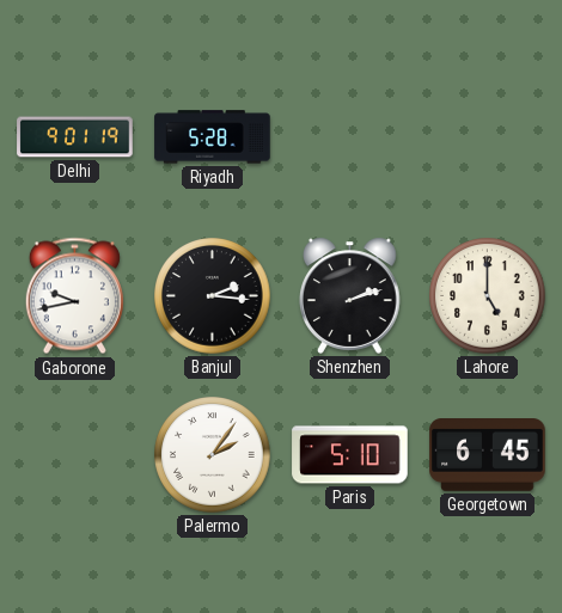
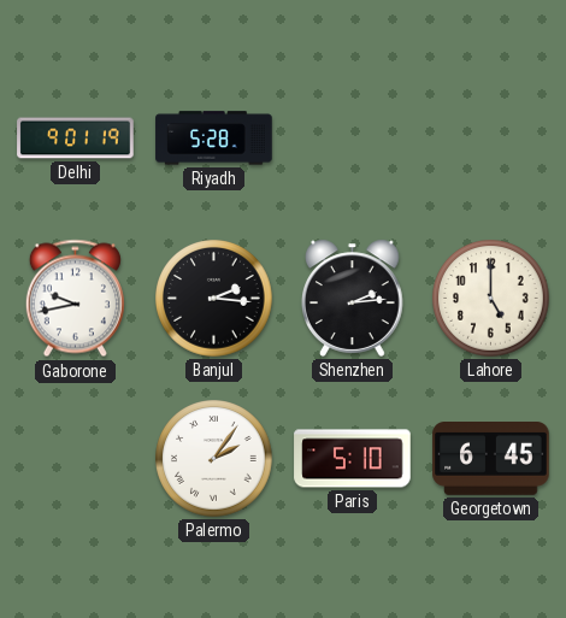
Shenzhen: 2:12 -> 2:14 (353, 298)
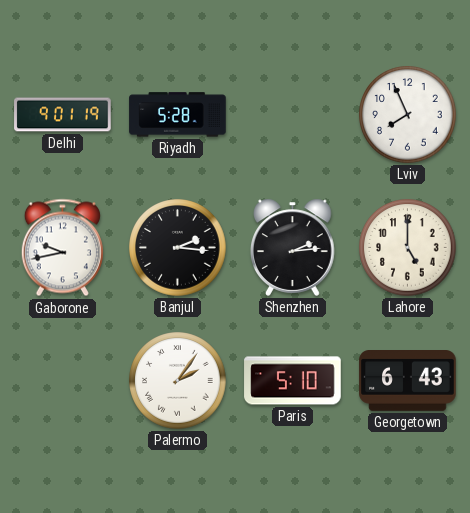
Lviv: none -> 7:56 (408, 115)
Georgetown: 6:45 -> 6:43 (408, 381)
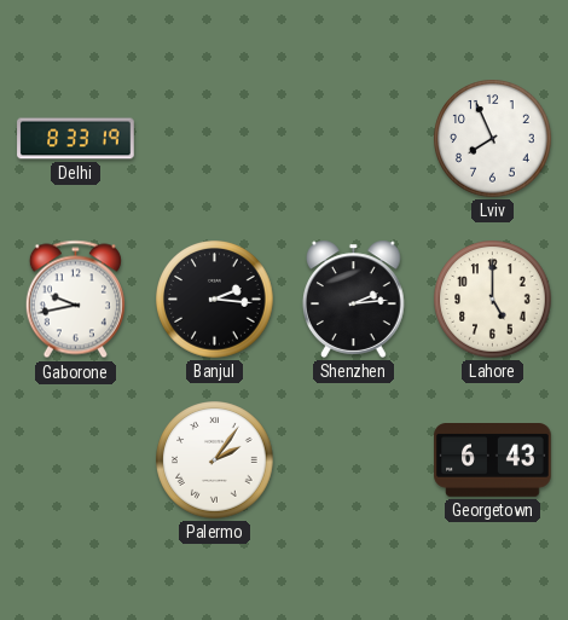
Delhi: 9:01 -> 8:33 (76, 139)
Riyadh: 5:28 -> none (178, 115)
Paris: 5:10 -> none (293, 381)
